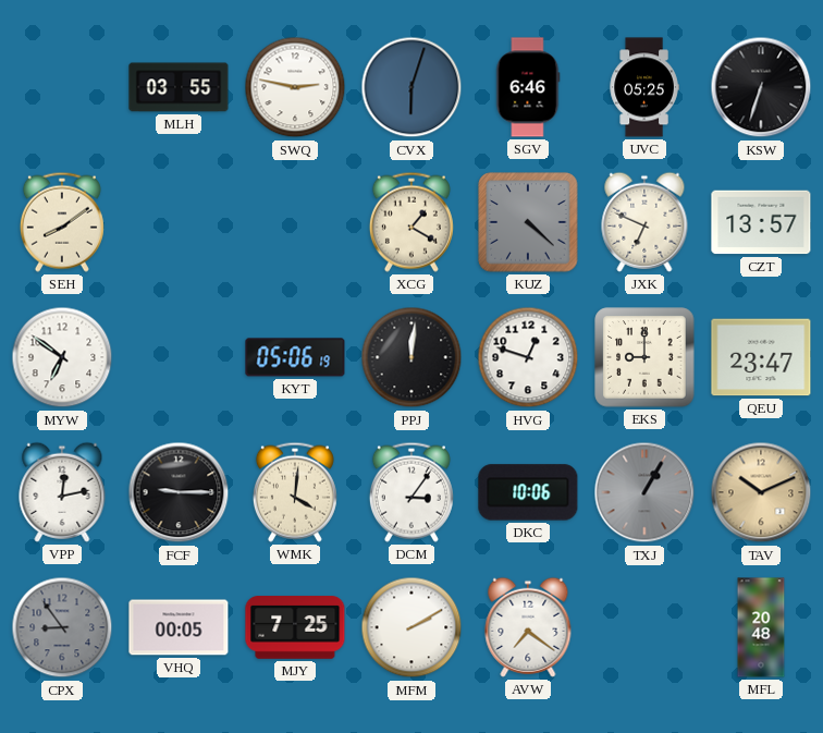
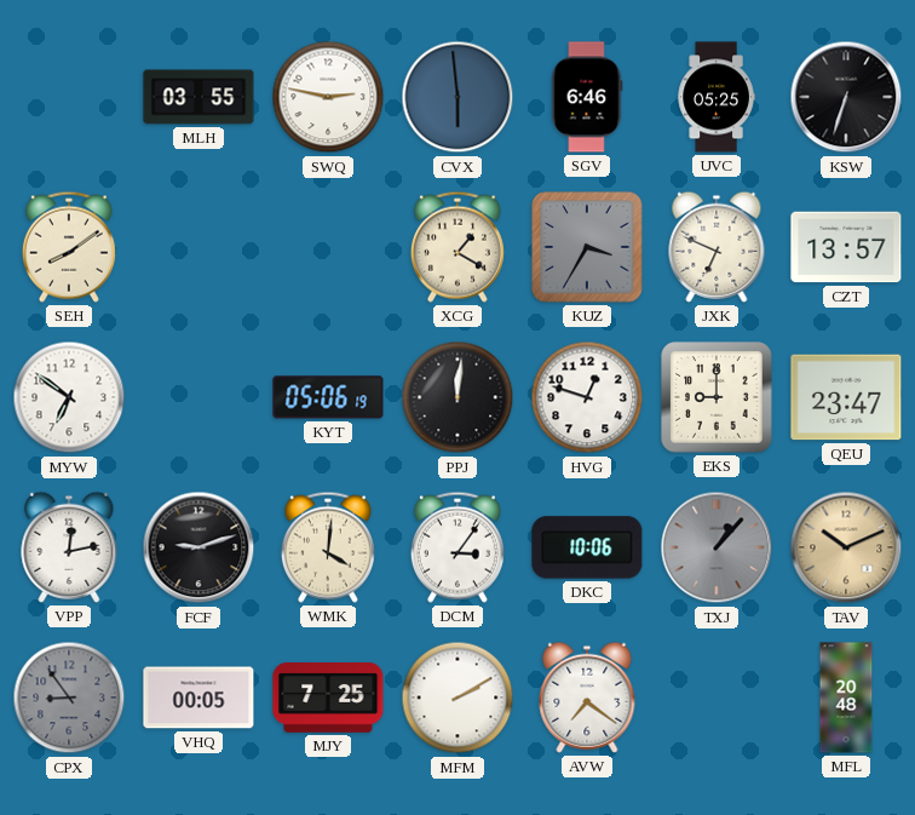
CVX: 6:03 -> 5:59 (457, 97)
KUZ: 4:22 -> 3:35 (587, 247)
FCF: 9:15 -> 9:12 (198, 547)
TXJ: 1:05 -> 1:07 (717, 547)
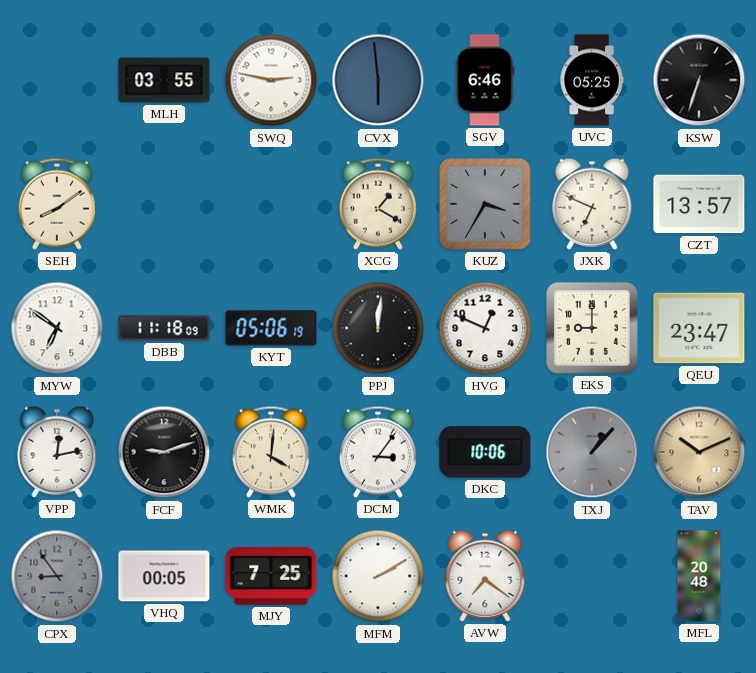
DBB: none -> 11:18 (164, 328)
HVG: 12:48 -> 12:49 (485, 328)
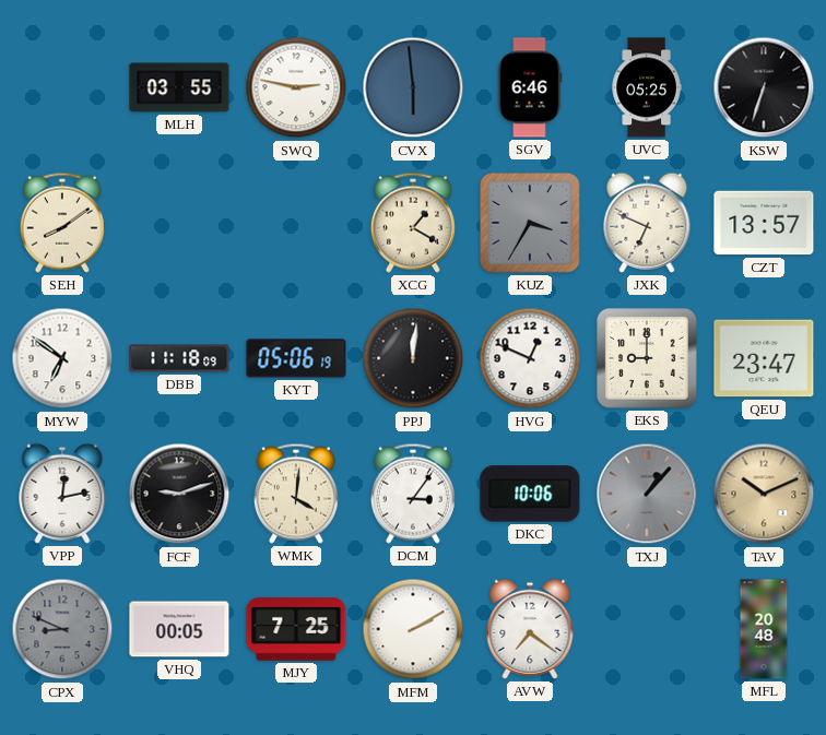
CPX: 8:54 -> 8:49 (62, 629)
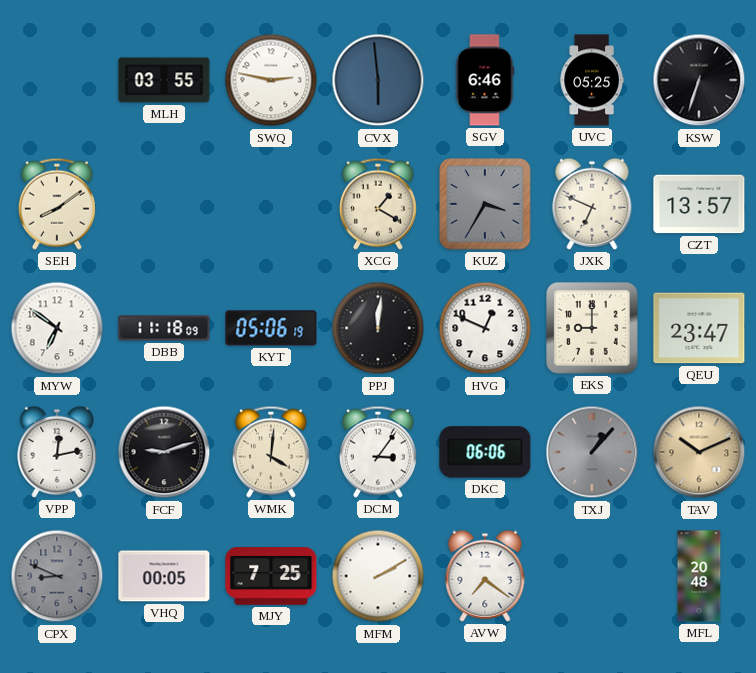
DKC: 10:06 -> 06:06 (485, 452)
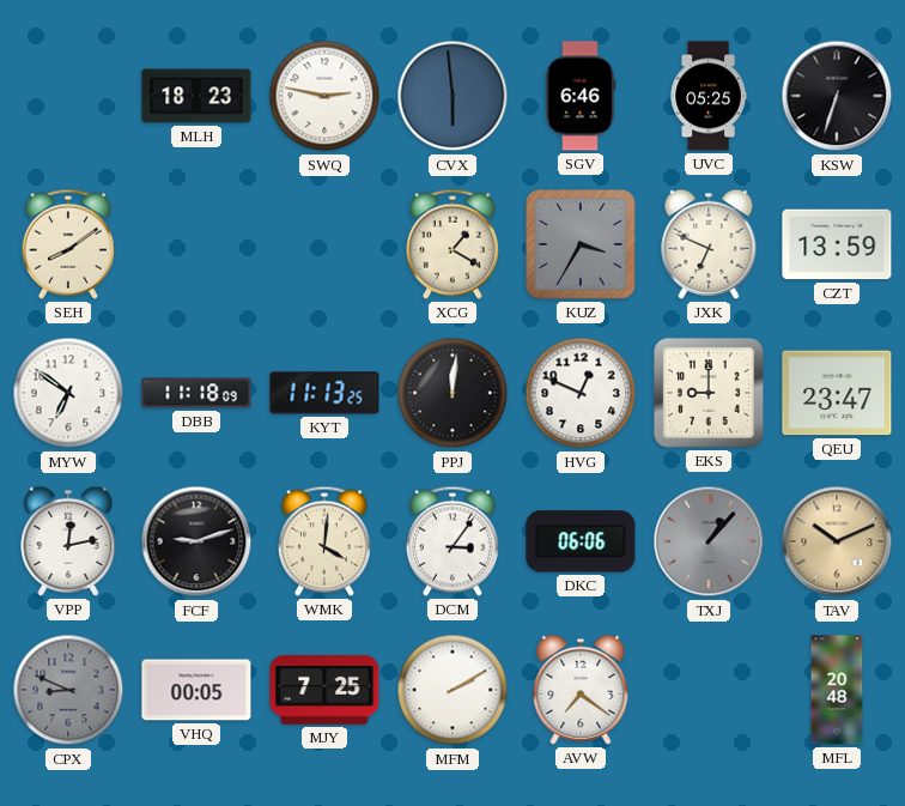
MLH: 03:55 -> 18:23 (196, 96)
CZT: 13:57 -> 13:59 (837, 244)
KYT: 05:06 -> 11:13 (324, 393)
